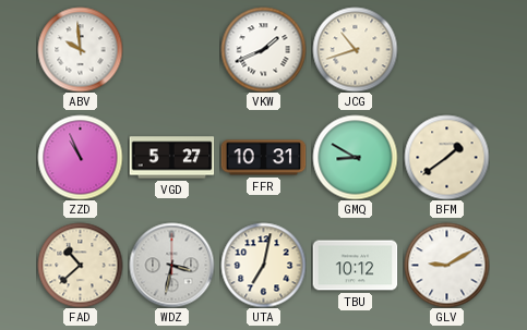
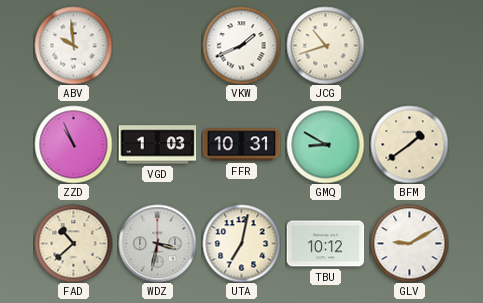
VGD: 5:27 -> 1:03 (157, 145)
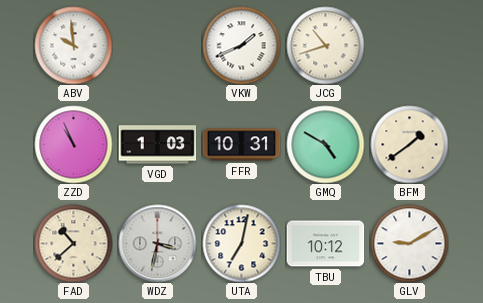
GMQ: 8:50 -> 4:50 (325, 144)
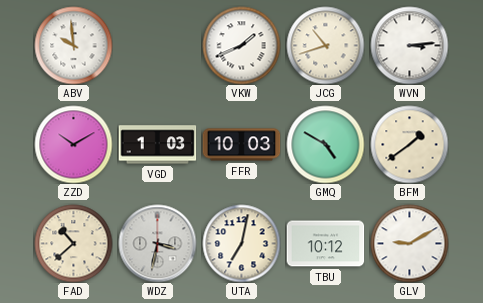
WVN: none -> 3:14 (409, 45)
ZZD: 10:56 -> 10:10 (73, 144)
FFR: 10:31 -> 10:03 (241, 145)
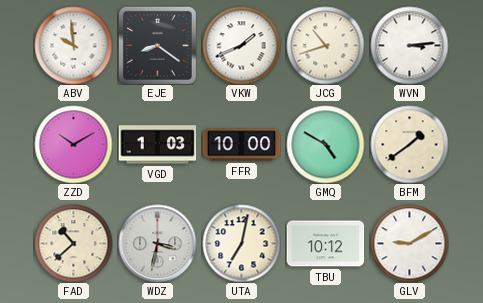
EJE: none -> 8:21 (157, 45)
FFR: 10:03 -> 10:00 (241, 145)
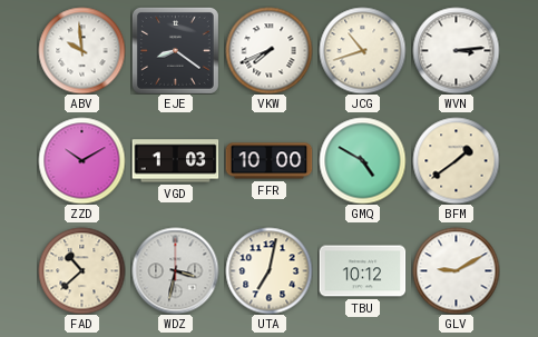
VKW: 1:41 -> 7:41 (268, 50)
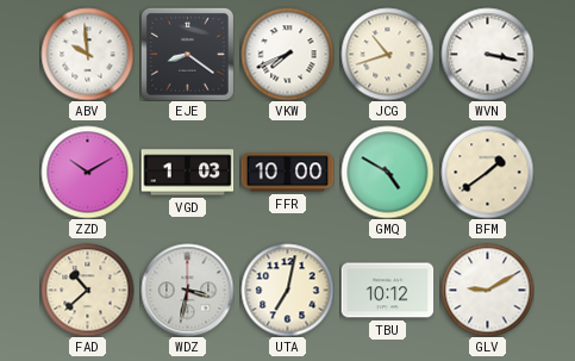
WVN: 3:14 -> 3:17 (487, 54)
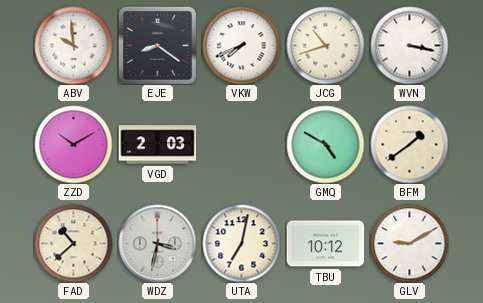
VGD: 1:03 -> 2:03 (157, 145)
FFR: 10:00 -> none (287, 173)
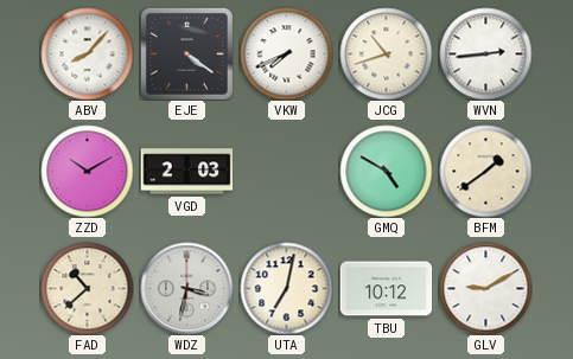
ABV: 9:59 -> 8:07 (87, 53)
EJE: 8:21 -> 4:21 (186, 53)
WVN: 3:17 -> 2:44 (485, 53)
